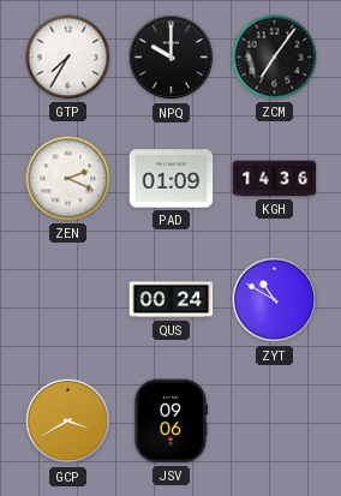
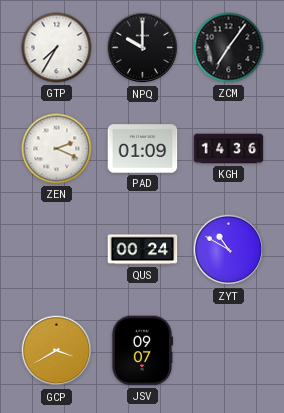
JSV: 09:06 -> 09:07 (142, 351)
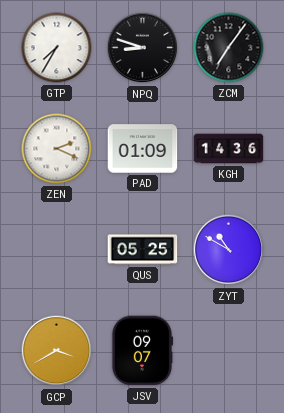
NPQ: 10:00 -> 8:48 (143, 48)
QUS: 00:24 -> 05:25 (143, 250)
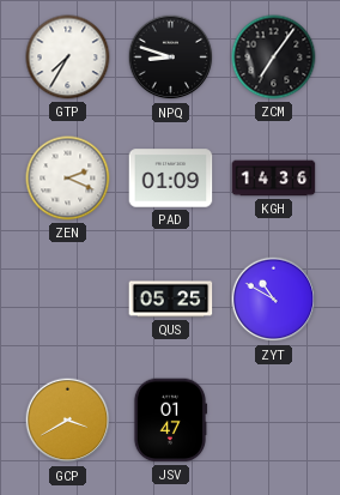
JSV: 09:07 -> 01:47 (170, 421)
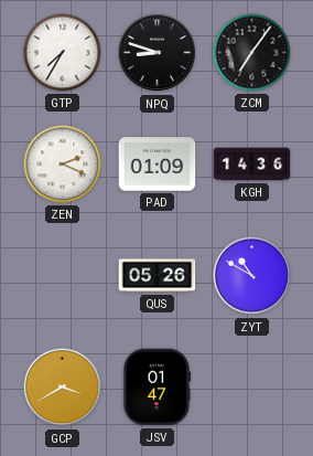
QUS: 05:25 -> 05:26 (158, 276)
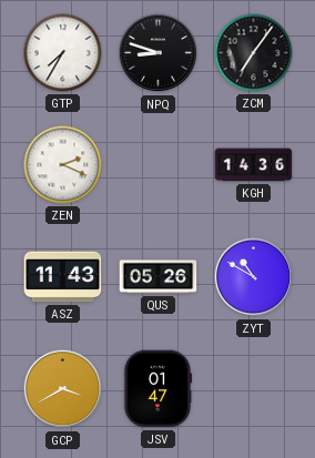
PAD: 01:09 -> none (158, 165)
ASZ: none -> 11:43 (63, 277)
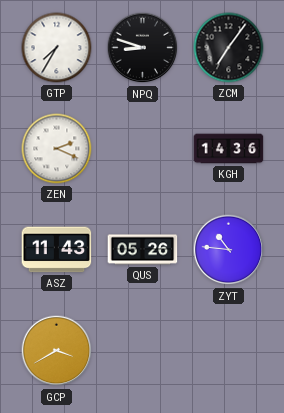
ZYT: 10:50 -> 10:46 (229, 250)
JSV: 01:47 -> none (157, 389)
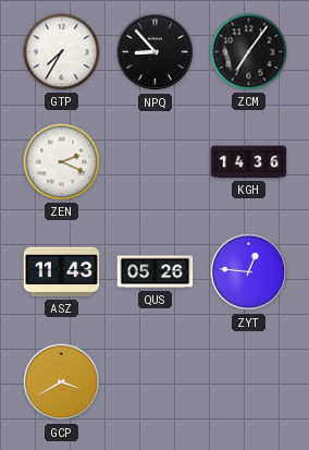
NPQ: 8:48 -> 8:53 (156, 52)
ZYT: 10:46 -> 12:46 (249, 272)
